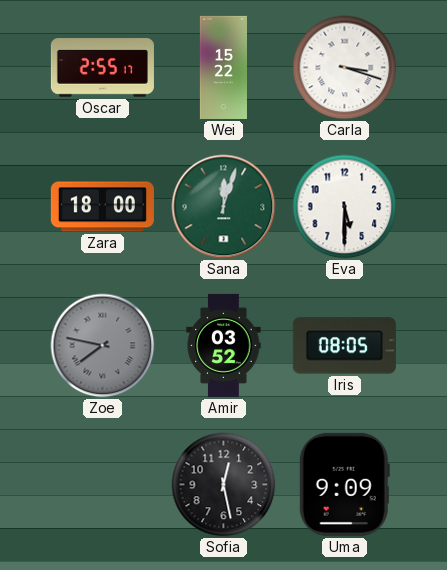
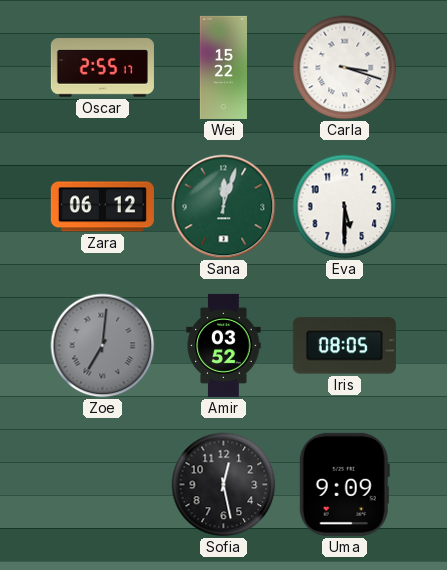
Zara: 18:00 -> 06:12 (102, 207)
Zoe: 7:47 -> 7:01 (103, 346)
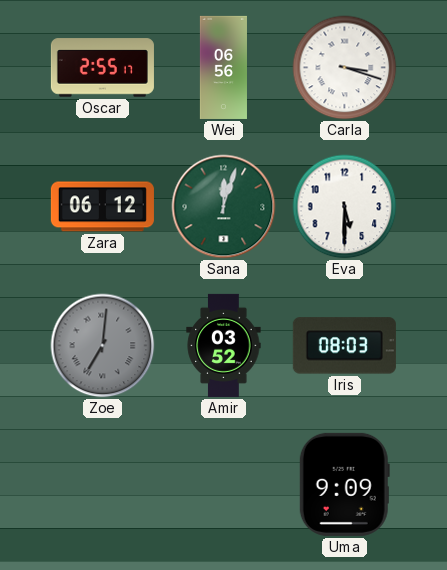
Wei: 15:22 -> 06:56 (223, 67)
Iris: 08:05 -> 08:03 (344, 346)
Sofia: 12:28 -> none (224, 485)
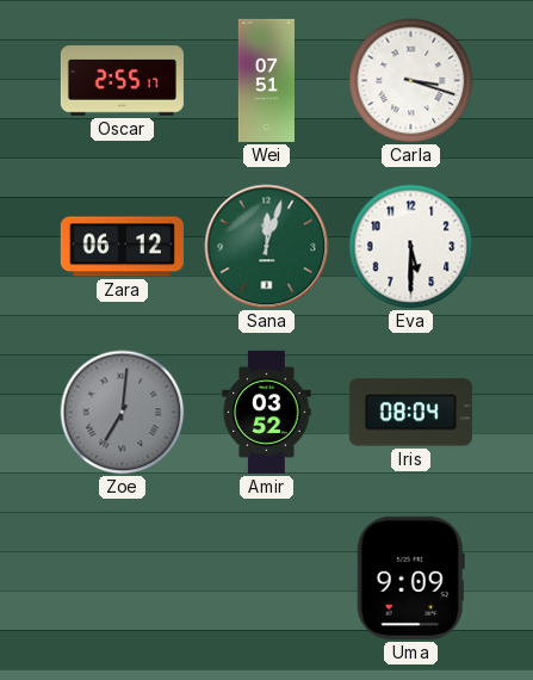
Wei: 06:56 -> 07:51 (266, 80)
Iris: 08:03 -> 08:04 (410, 413)
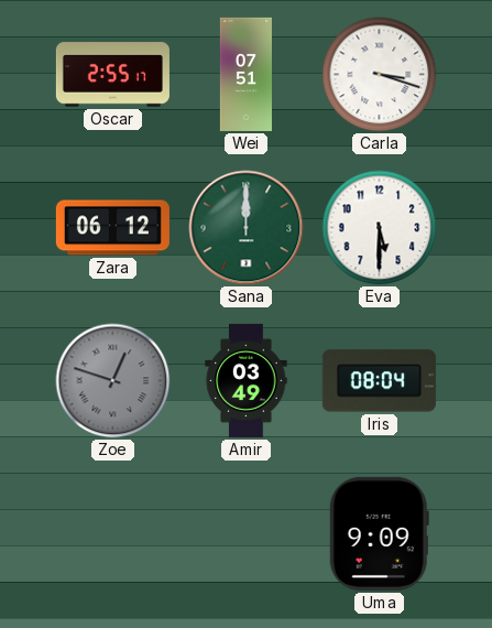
Sana: 12:03 -> 12:00 (247, 228)
Zoe: 7:01 -> 12:48 (113, 381)
Amir: 03:52 -> 03:49 (247, 380)
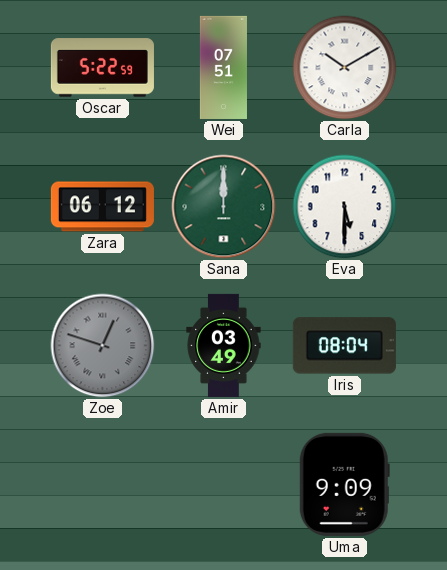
Oscar: 2:55 -> 5:22 (102, 68)
Carla: 3:18 -> 10:10 (345, 68)
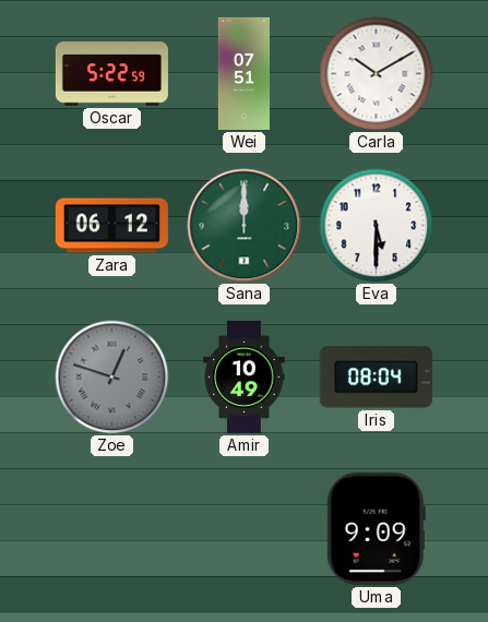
Amir: 03:49 -> 10:49 (245, 376)
